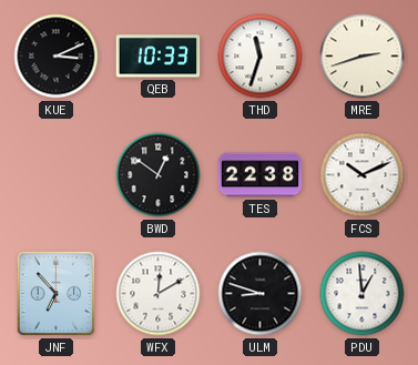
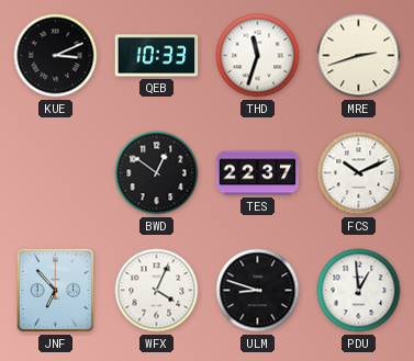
TES: 22:38 -> 22:37 (258, 173)
WFX: 12:10 -> 4:04 (157, 291)
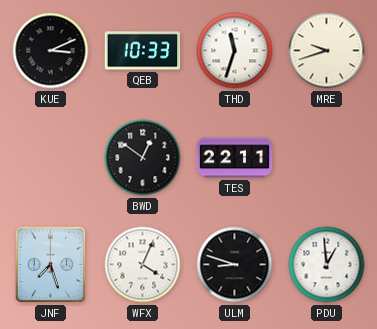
MRE: 2:42 -> 9:42 (327, 51)
TES: 22:37 -> 22:11 (235, 158)
FCS: 10:11 -> none (359, 173)
JNF: 6:53 -> 7:27 (51, 265)
